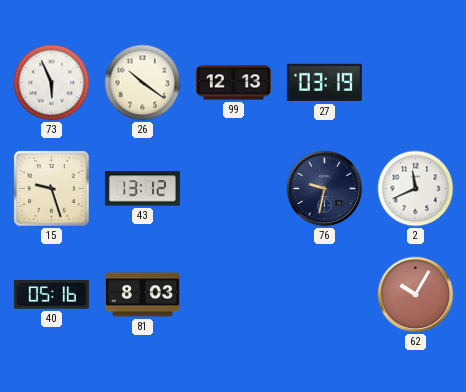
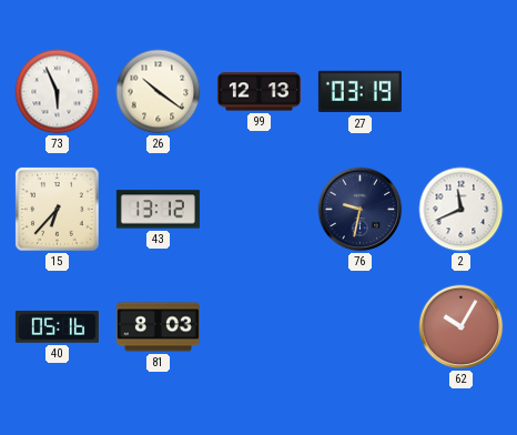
15: 9:27 -> 6:37 (58, 210)
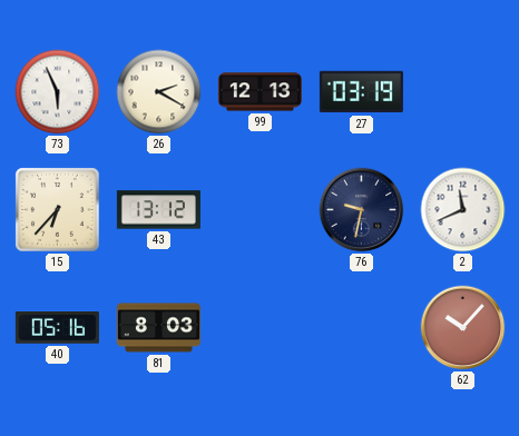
26: 10:21 -> 2:20 (159, 92)
62: 10:05 -> 10:07 (463, 328)
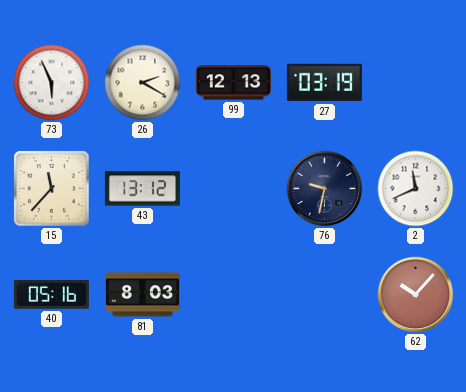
15: 6:37 -> 11:37 (52, 189)
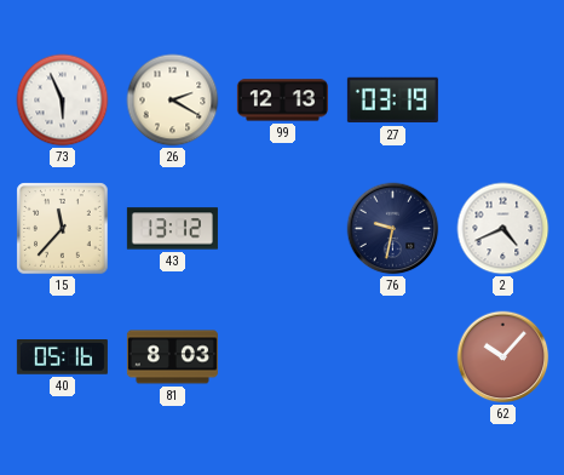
2: 11:41 -> 4:41 (503, 229)
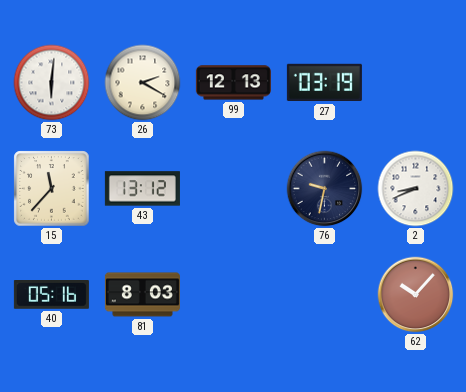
73: 5:56 -> 6:01 (52, 83)
2: 4:41 -> 8:41 (416, 189)
